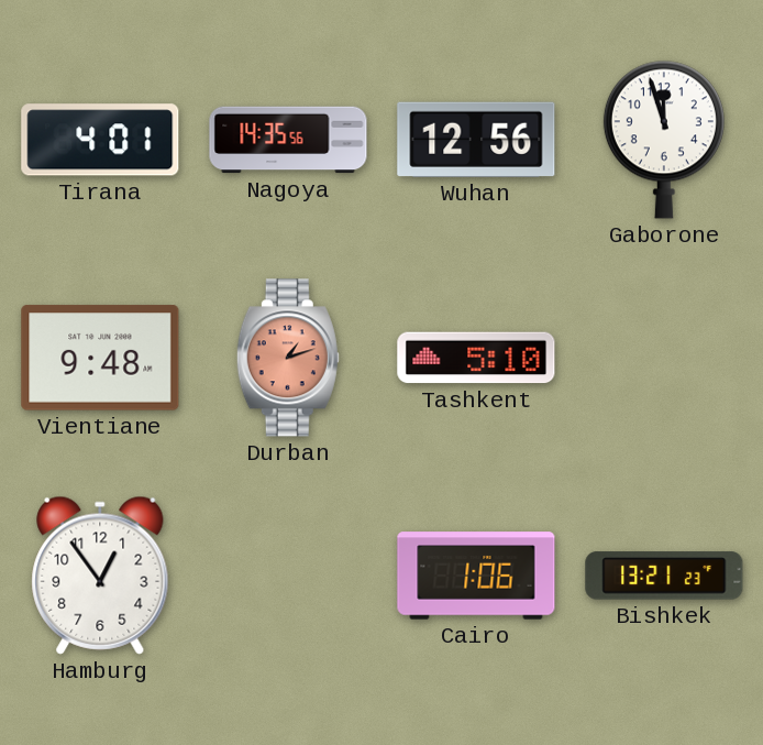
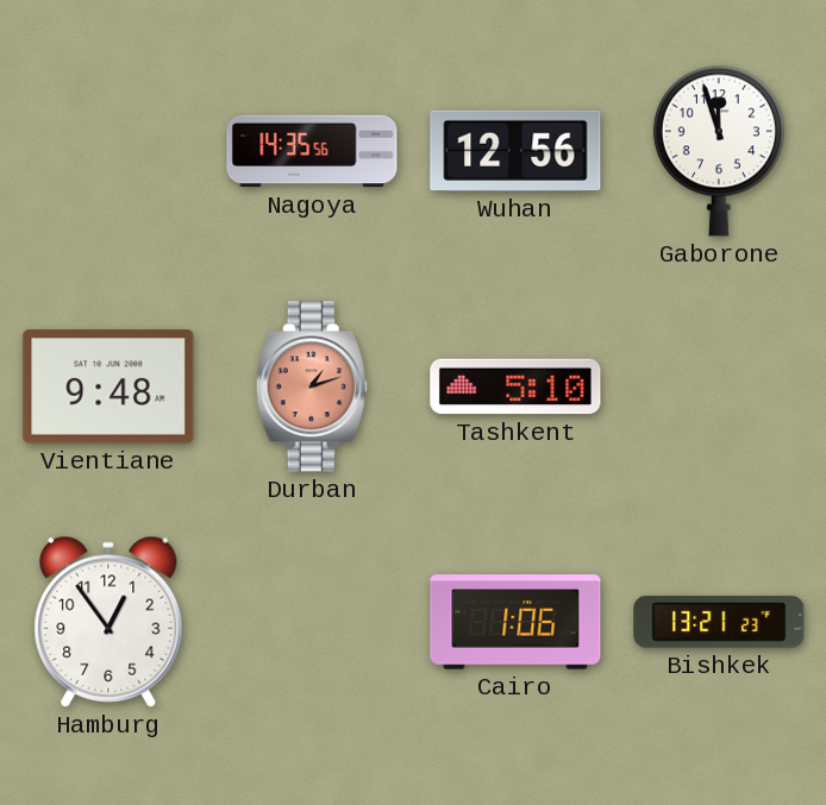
Tirana: 4:01 -> none (100, 140)
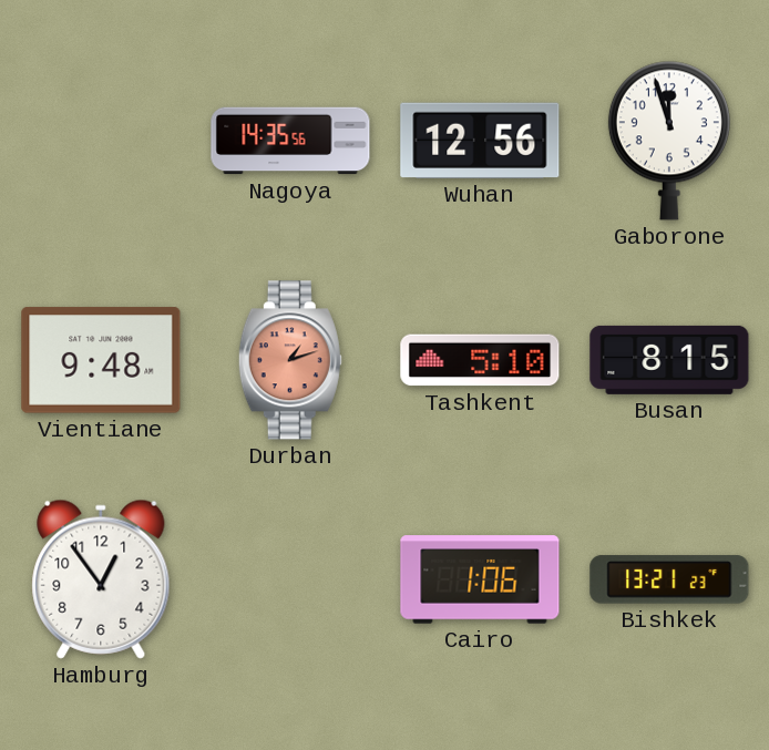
Busan: none -> 8:15 (669, 360)
